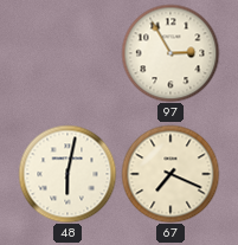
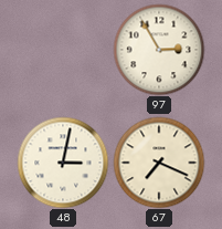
48: 6:02 -> 3:02 (63, 163)
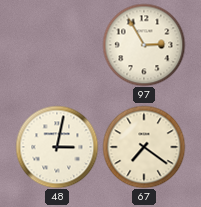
67: 7:19 -> 7:21 (144, 147)
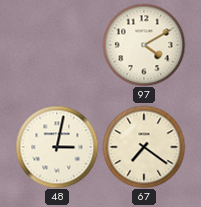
97: 2:55 -> 4:10 (144, 45)
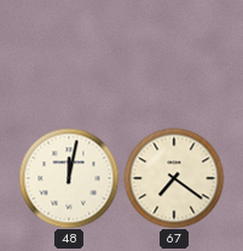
97: 4:10 -> none (144, 45)
48: 3:02 -> 12:02 (69, 178)
